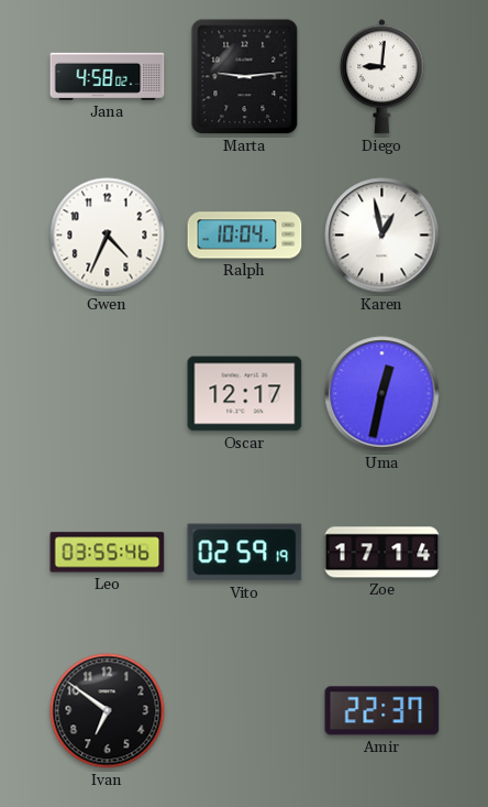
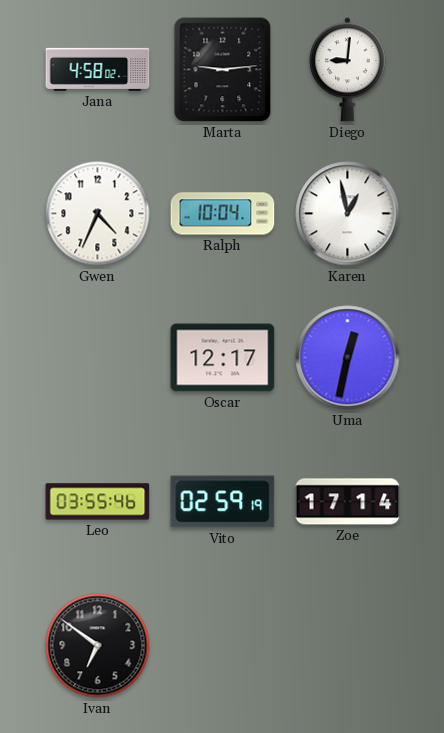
Amir: 22:37 -> none (382, 711)
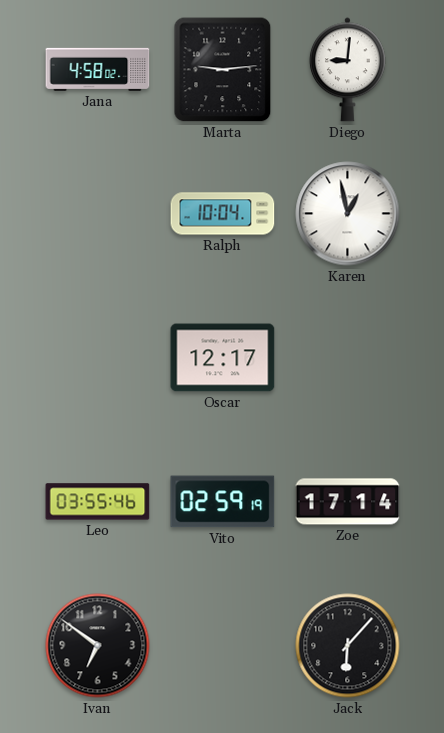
Gwen: 4:34 -> none (98, 214)
Uma: 12:32 -> none (348, 358)
Jack: none -> 6:07 (348, 646)
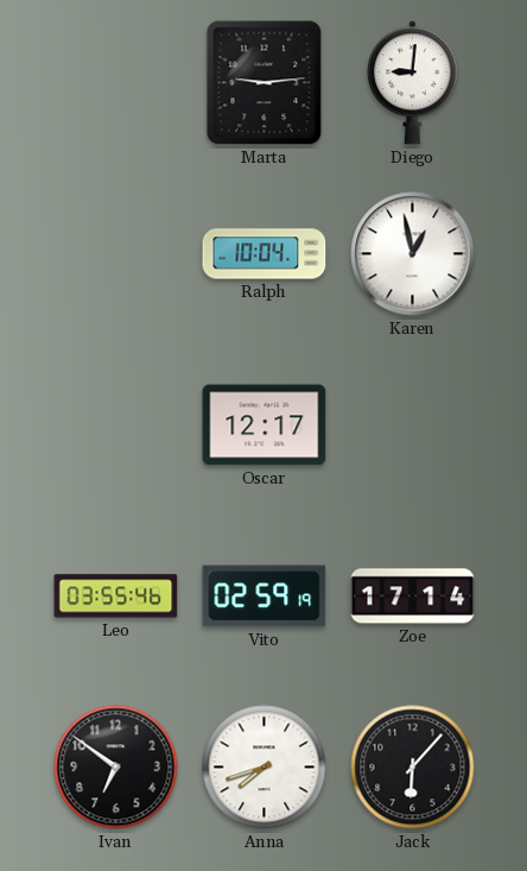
Jana: 4:58 -> none (98, 69)
Anna: none -> 7:42 (265, 768)
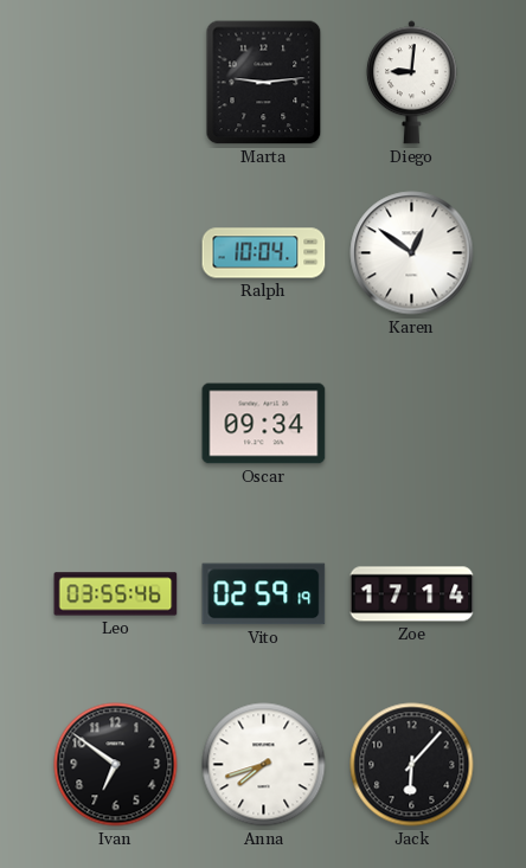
Karen: 12:58 -> 12:51 (412, 253)
Oscar: 12:17 -> 09:34 (264, 424)
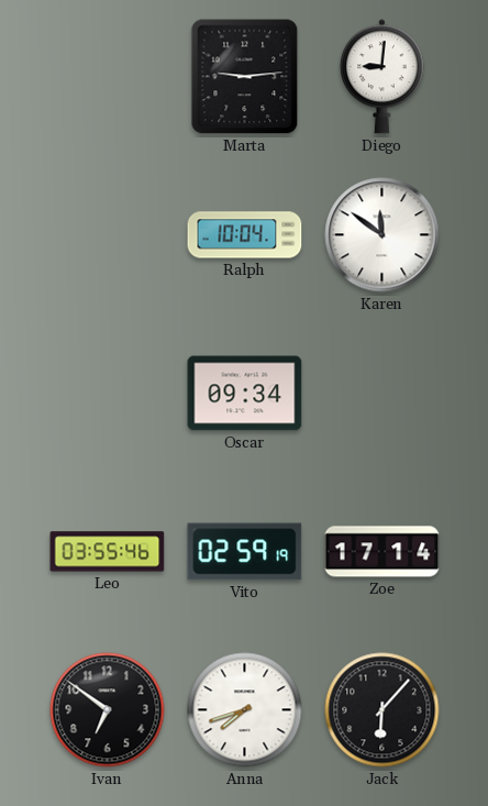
Karen: 12:51 -> 11:51 (382, 235)
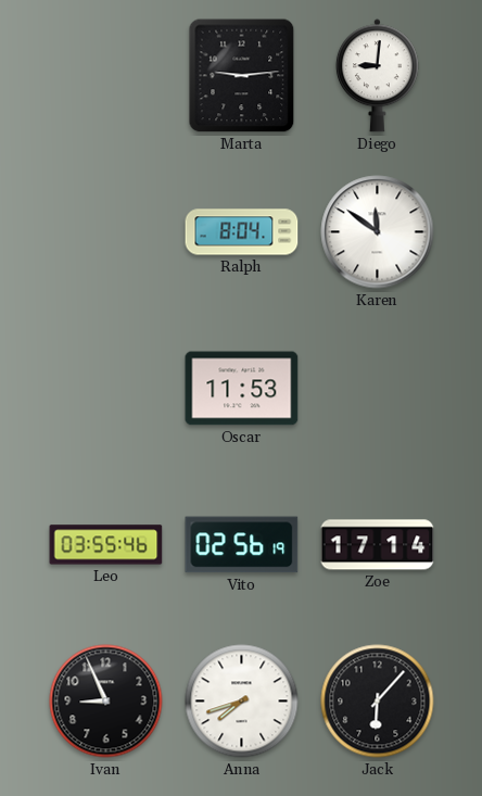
Ralph: 10:04 -> 8:04 (242, 232)
Oscar: 09:34 -> 11:53 (242, 389)
Vito: 02:59 -> 02:56 (242, 545)
Ivan: 6:51 -> 8:56 (106, 702)
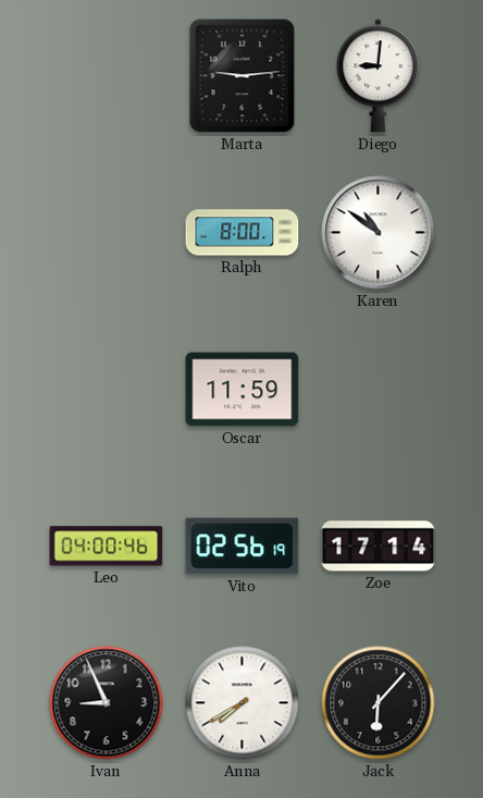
Ralph: 8:04 -> 8:00 (243, 233)
Karen: 11:51 -> 10:51 (379, 233)
Oscar: 11:53 -> 11:59 (243, 390)
Leo: 03:55 -> 04:00 (107, 547)
Anna: 7:42 -> 7:40 (243, 703)
